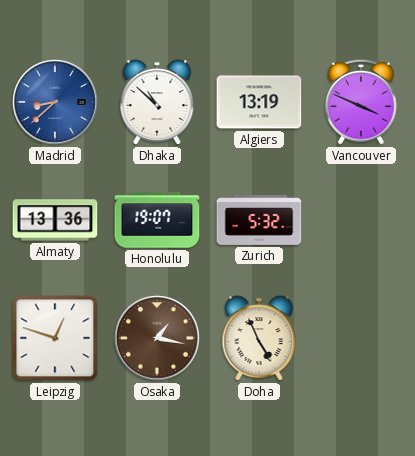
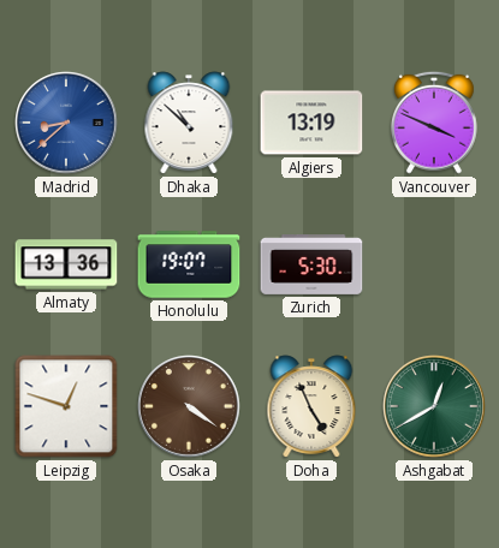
Zurich: 5:32 -> 5:30 (311, 266)
Osaka: 1:17 -> 4:21 (189, 406)
Ashgabat: none -> 12:40 (434, 406)
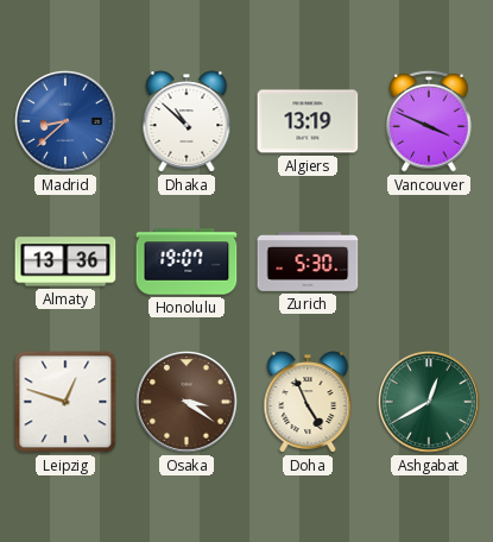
Osaka: 4:21 -> 3:21 (187, 402)
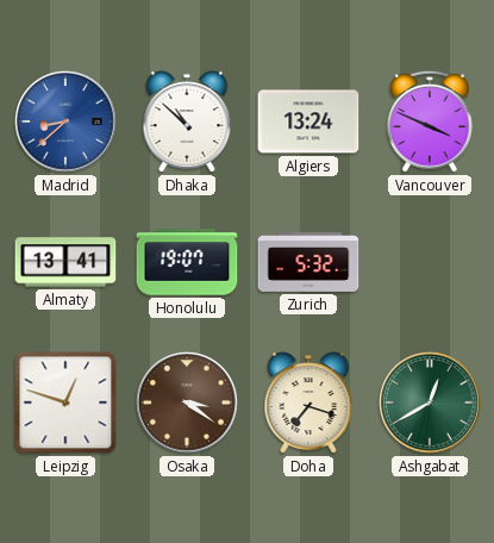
Algiers: 13:19 -> 13:24 (308, 121)
Almaty: 13:36 -> 13:41 (65, 262)
Zurich: 5:30 -> 5:32 (308, 263)
Doha: 4:56 -> 7:18 (308, 402)
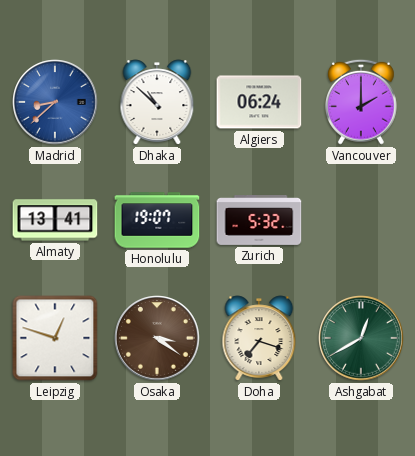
Algiers: 13:24 -> 06:24 (259, 102)
Vancouver: 3:49 -> 2:00 (361, 102)
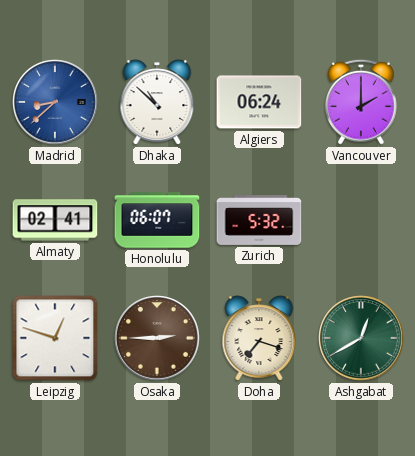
Almaty: 13:41 -> 02:41 (55, 220)
Honolulu: 19:07 -> 06:07 (157, 220)
Osaka: 3:21 -> 2:45 (157, 338)
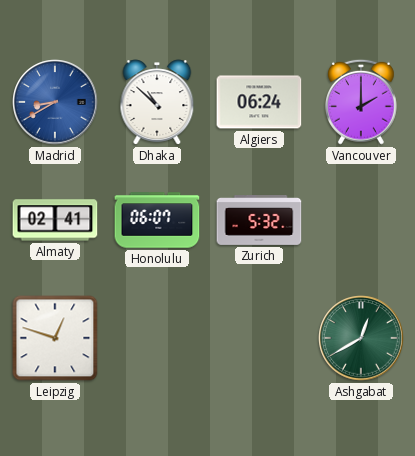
Madrid: 8:38 -> 8:40 (55, 102)
Osaka: 2:45 -> none (157, 338)
Doha: 7:18 -> none (259, 338)
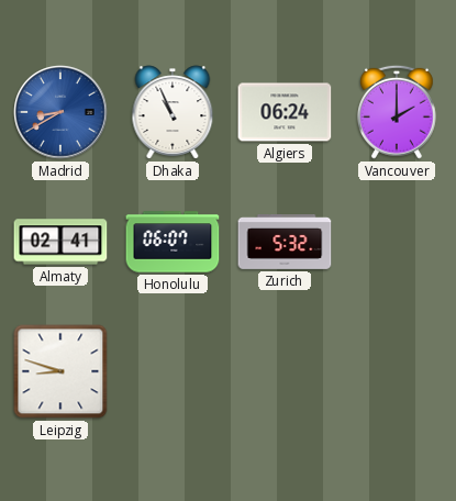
Dhaka: 10:52 -> 10:56 (173, 112)
Leipzig: 12:48 -> 8:48 (60, 371)
Ashgabat: 12:40 -> none (361, 338)
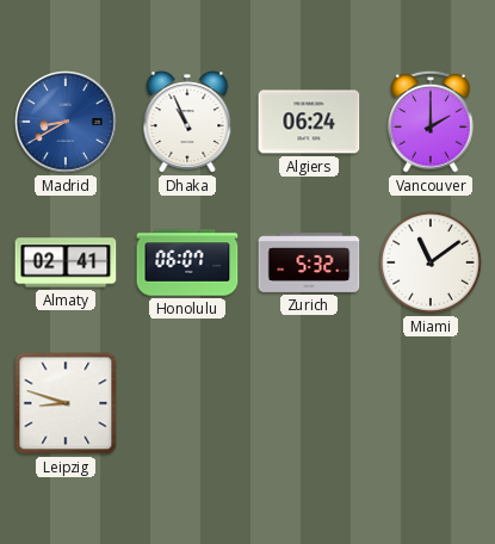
Miami: none -> 11:09 (431, 262)
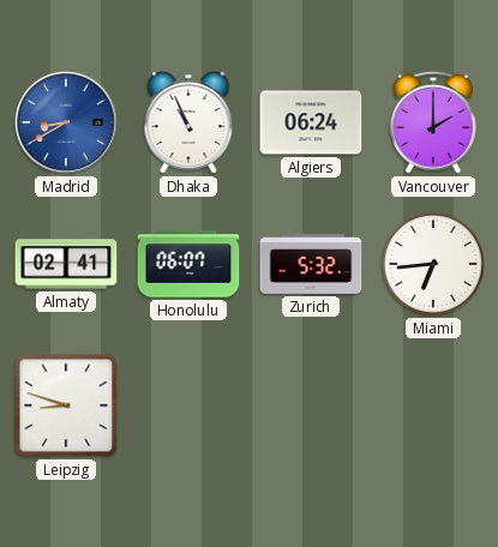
Miami: 11:09 -> 6:44 (433, 264)
